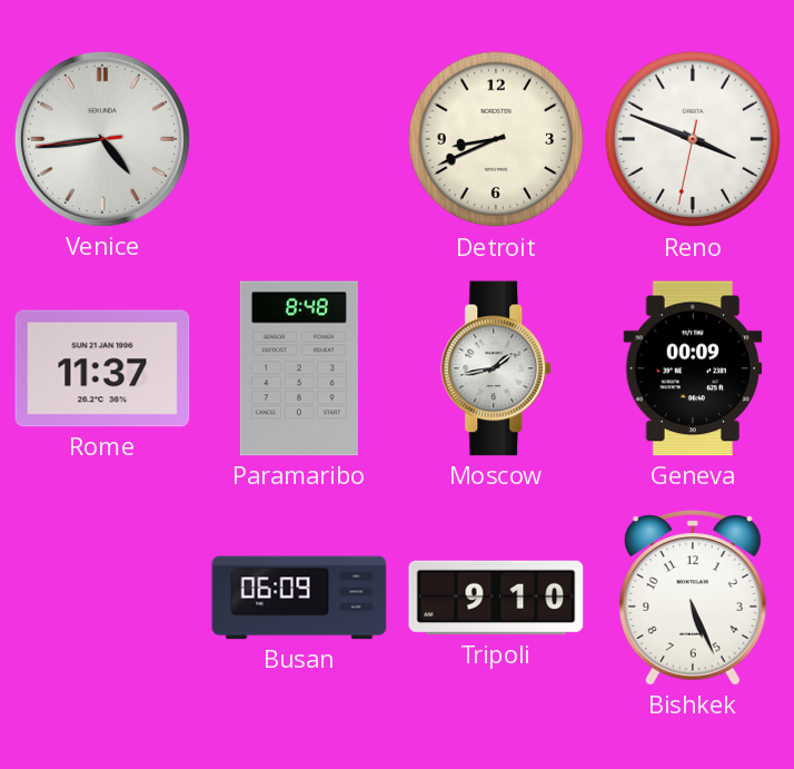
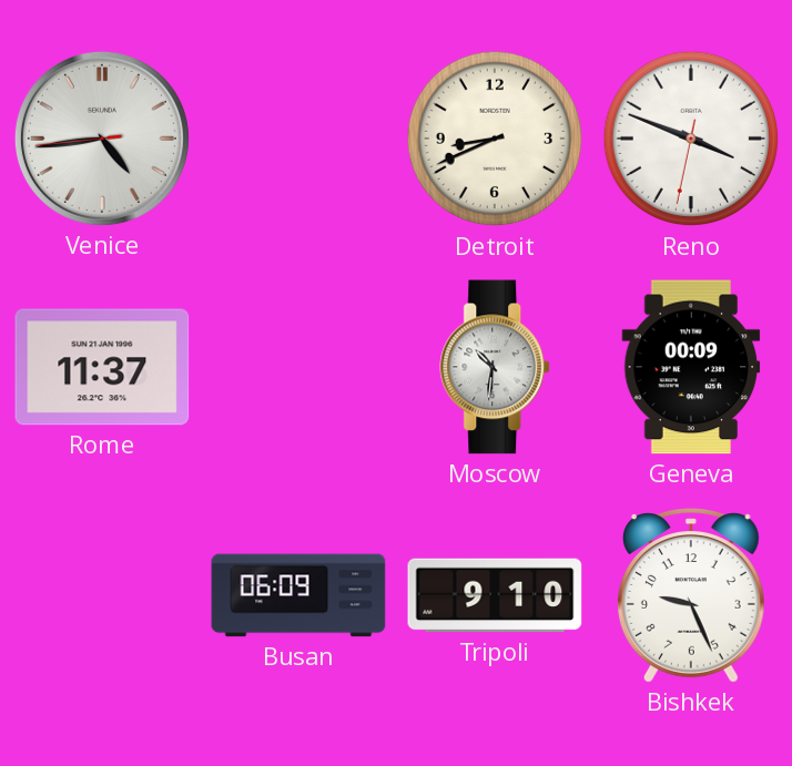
Paramaribo: 8:48 -> none (299, 368)
Moscow: 1:43 -> 10:31 (496, 367)
Bishkek: 5:26 -> 9:26 (691, 595)
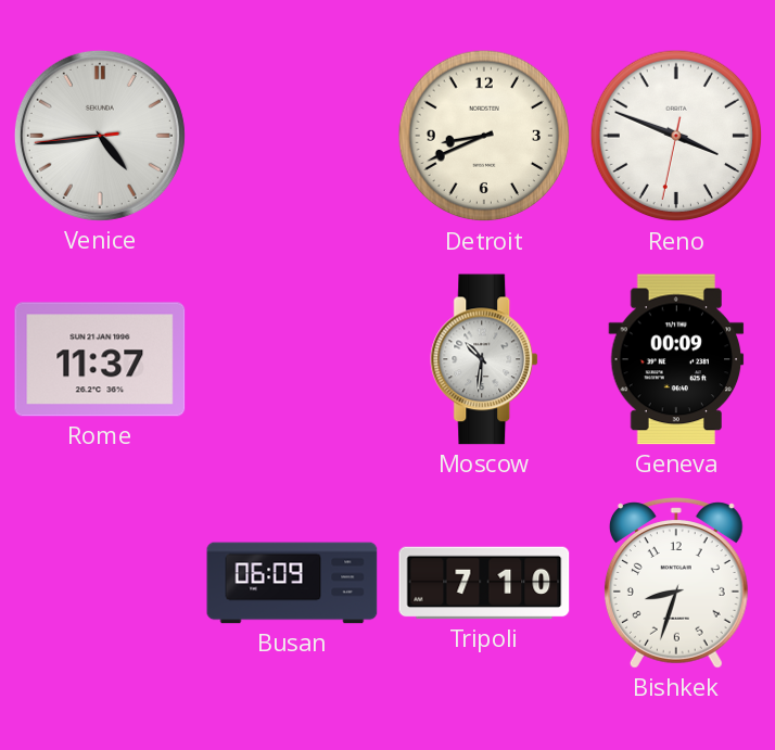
Tripoli: 9:10 -> 7:10 (484, 583)
Bishkek: 9:26 -> 8:33 (676, 583)
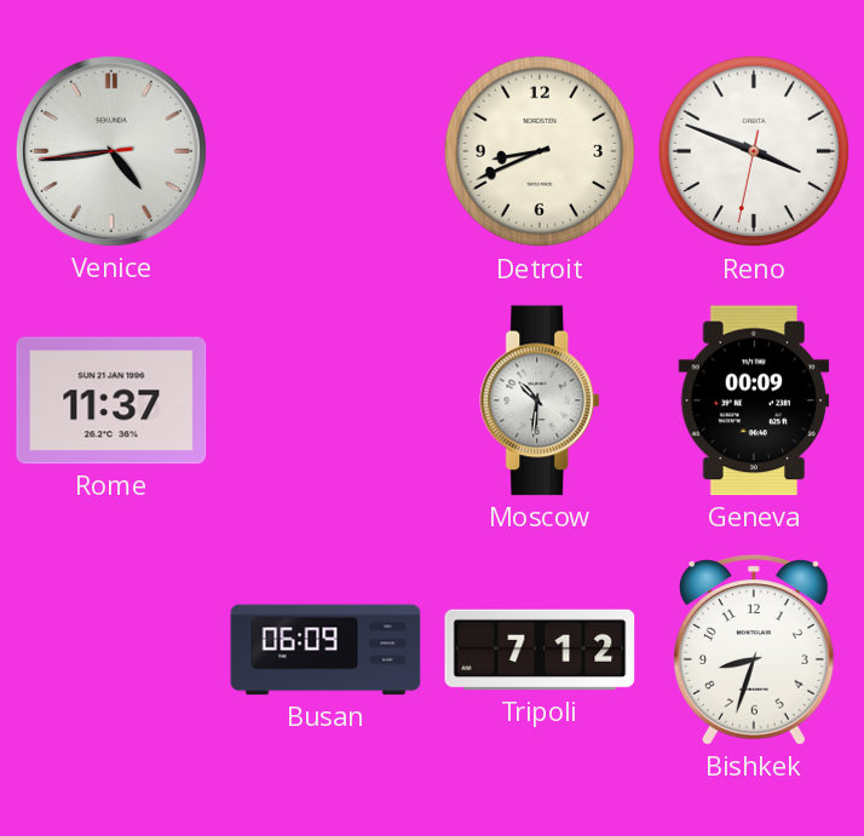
Tripoli: 7:10 -> 7:12 (540, 650)
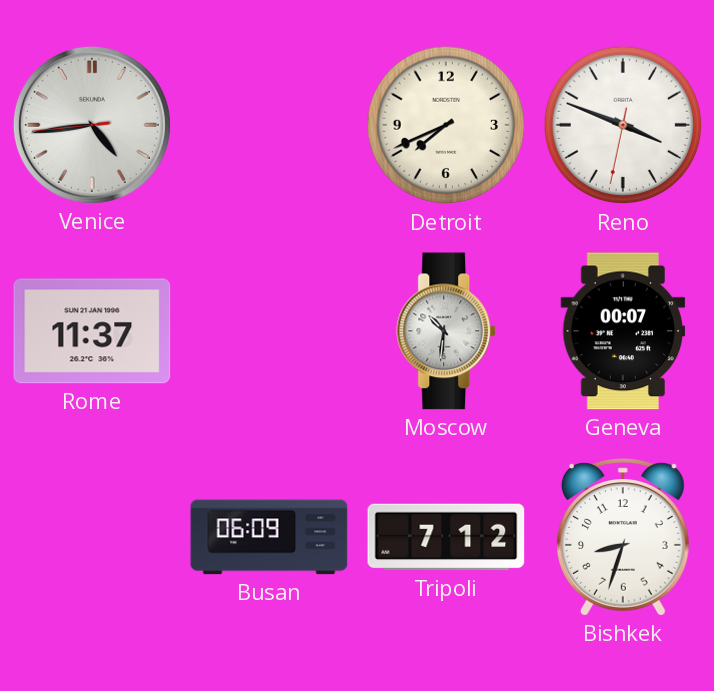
Detroit: 8:41 -> 7:41 (446, 125)
Geneva: 00:09 -> 00:07 (623, 331)
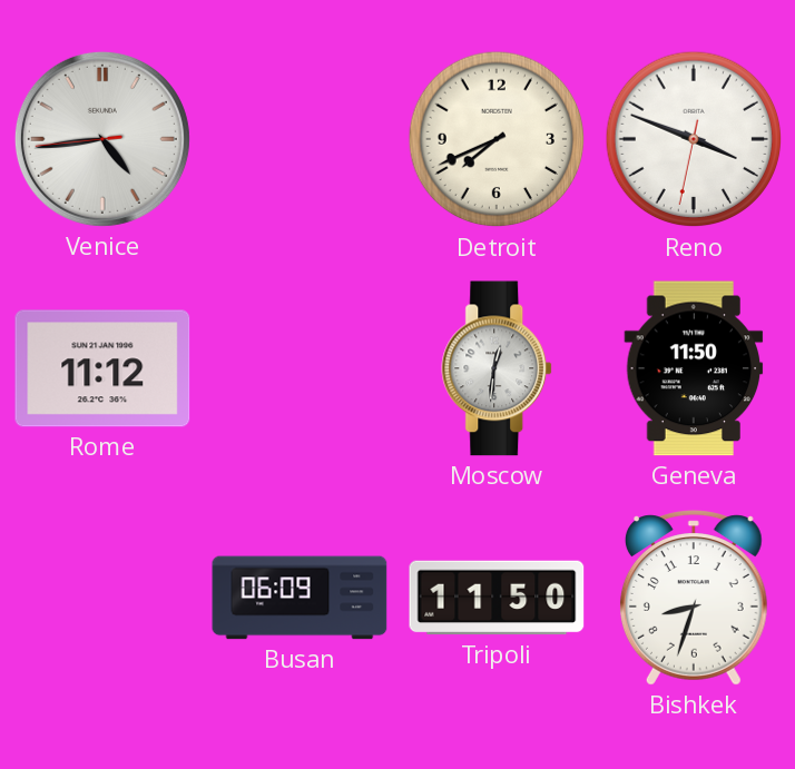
Rome: 11:37 -> 11:12 (102, 368)
Moscow: 10:31 -> 12:31 (498, 368)
Geneva: 00:07 -> 11:50 (694, 368)
Tripoli: 7:12 -> 11:50 (497, 598)
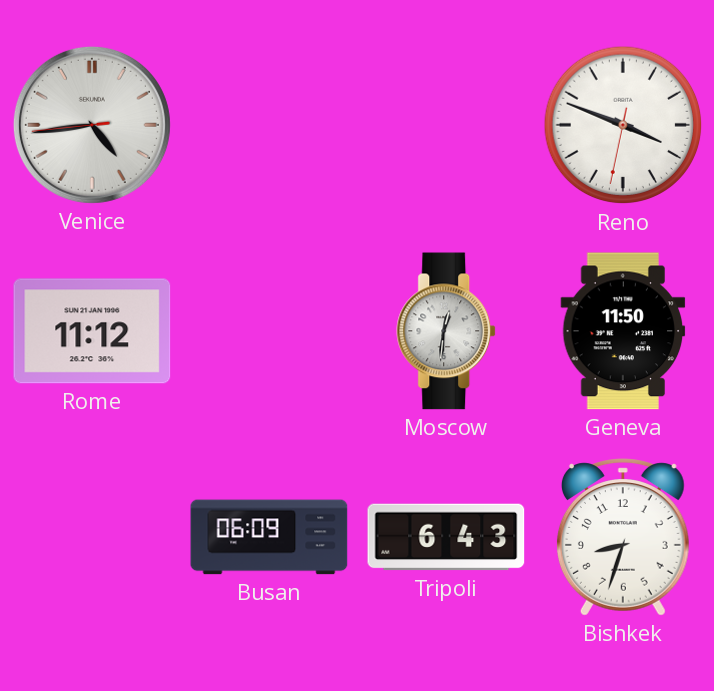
Detroit: 7:41 -> none (497, 139)
Tripoli: 11:50 -> 6:43 (446, 537)
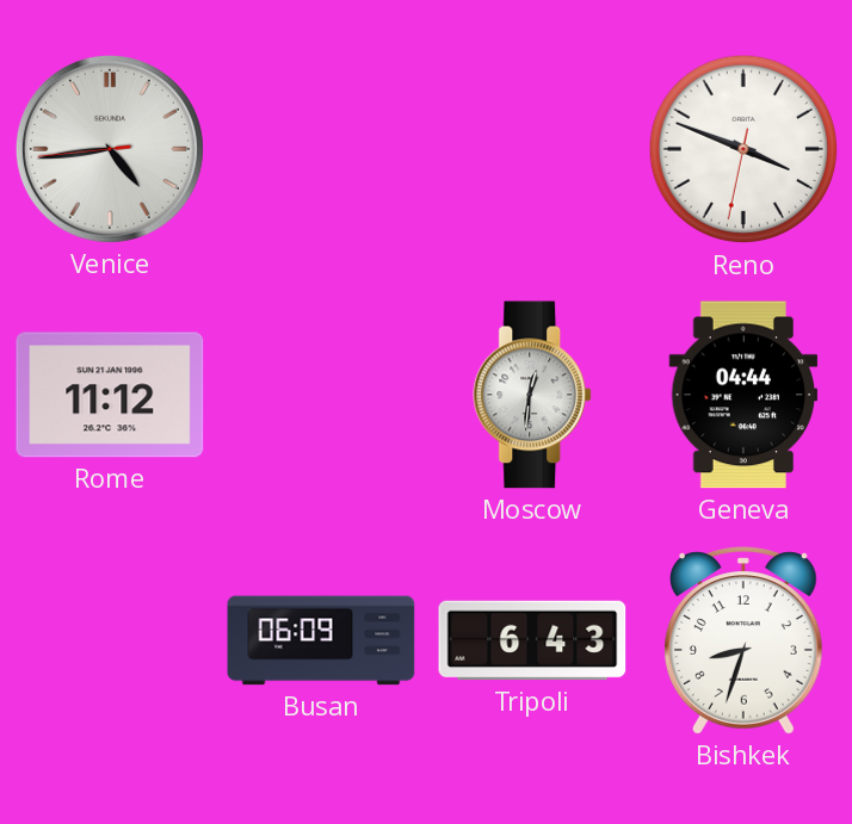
Geneva: 11:50 -> 04:44 (743, 395)
